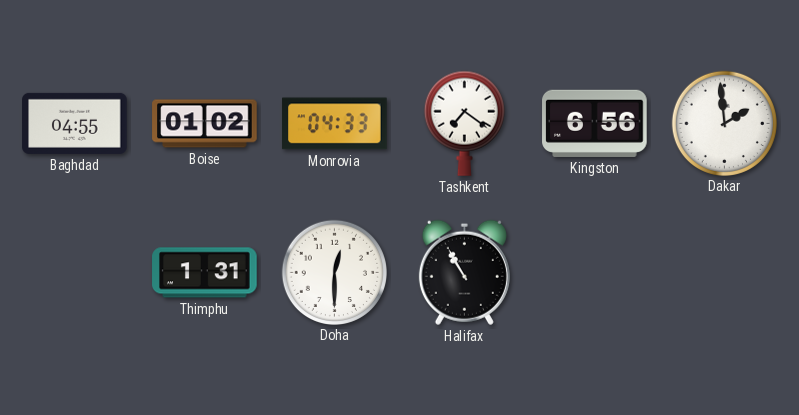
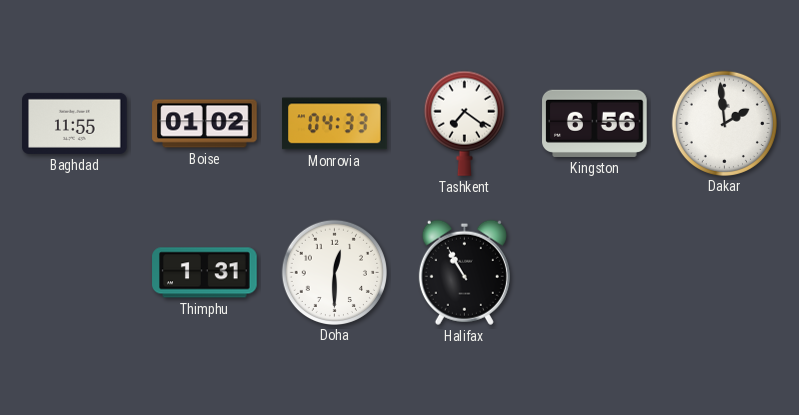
Baghdad: 04:55 -> 11:55 (75, 123)
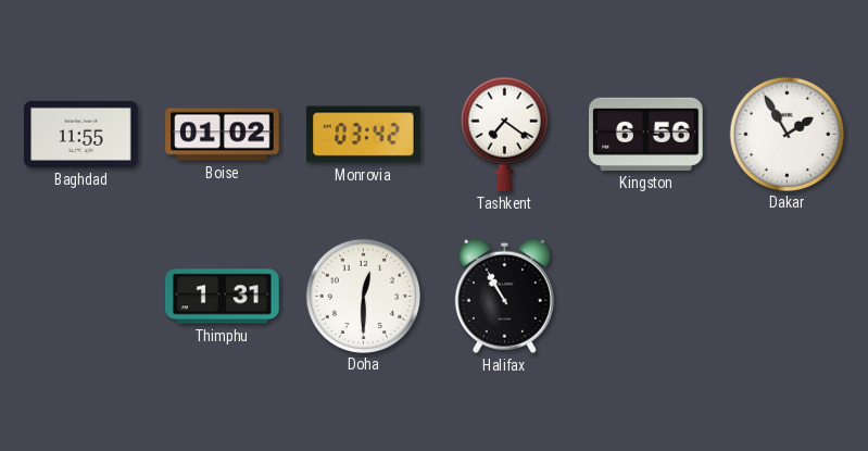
Monrovia: 04:33 -> 03:42 (364, 135)
Dakar: 1:59 -> 1:55 (787, 134)
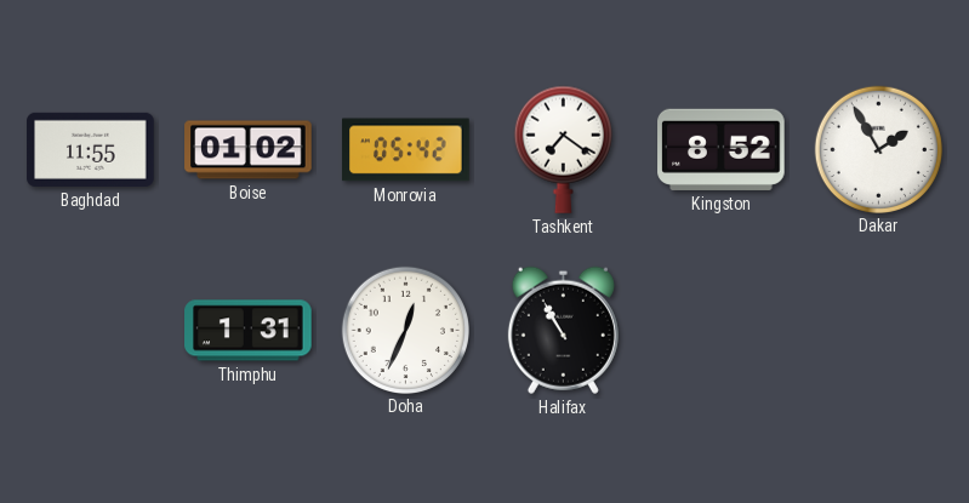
Monrovia: 03:42 -> 05:42 (406, 150)
Kingston: 6:56 -> 8:52 (722, 149)
Doha: 12:30 -> 12:34 (405, 330)
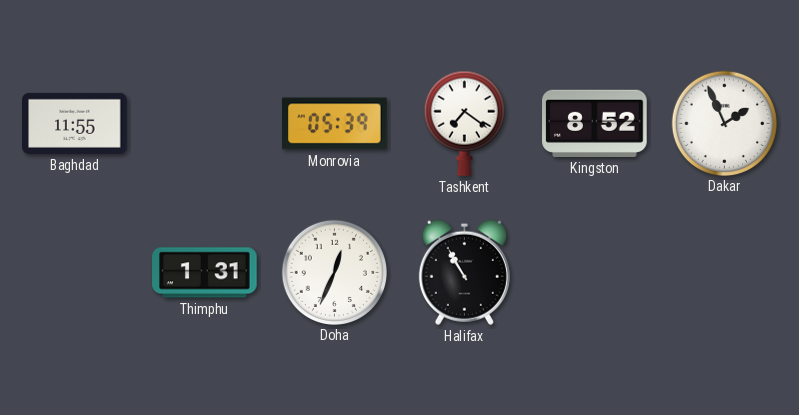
Boise: 01:02 -> none (249, 150)
Monrovia: 05:42 -> 05:39 (335, 124)
Dakar: 1:55 -> 1:56 (724, 123)
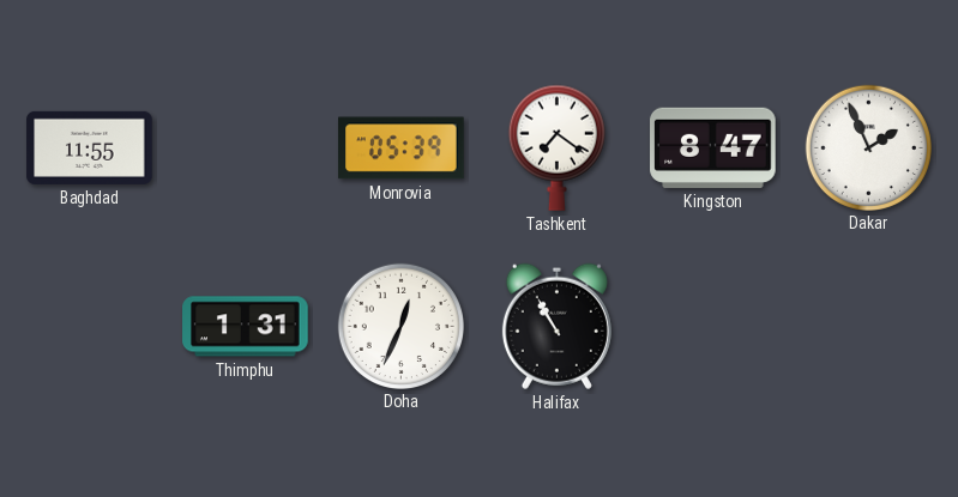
Kingston: 8:52 -> 8:47 (713, 147)
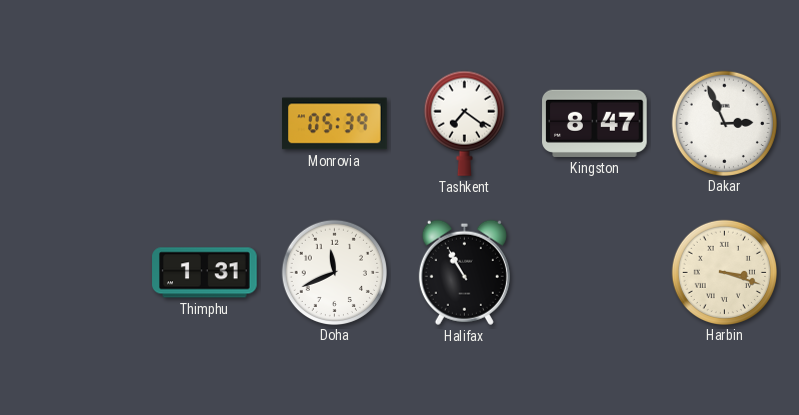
Baghdad: 11:55 -> none (90, 147)
Dakar: 1:56 -> 2:56 (724, 123)
Doha: 12:34 -> 11:41 (334, 272)
Harbin: none -> 3:18 (724, 272)
